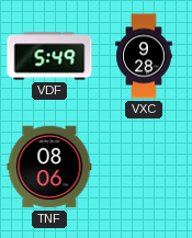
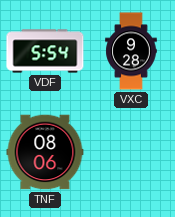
VDF: 5:49 -> 5:54 (45, 51)
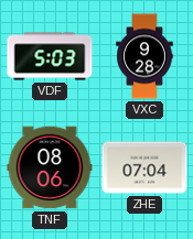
VDF: 5:54 -> 5:03 (50, 56)
ZHE: none -> 07:04 (144, 167)
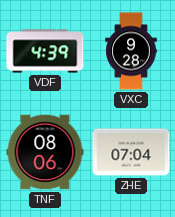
VDF: 5:03 -> 4:39 (45, 51)
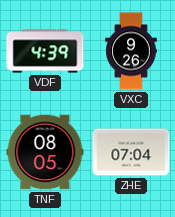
VXC: 9:28 -> 9:26 (131, 51)
TNF: 08:06 -> 08:05 (45, 152)
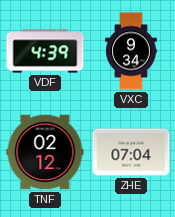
VXC: 9:26 -> 9:34 (131, 51)
TNF: 08:05 -> 02:12 (45, 152)
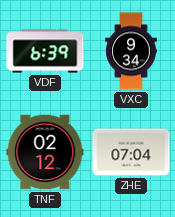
VDF: 4:39 -> 6:39 (45, 51)
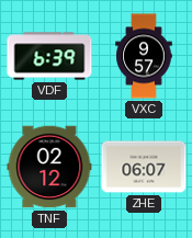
VXC: 9:34 -> 9:57 (144, 56)
ZHE: 07:04 -> 06:07 (144, 167)
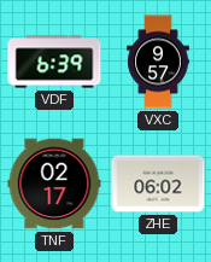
TNF: 02:12 -> 02:17 (54, 184)
ZHE: 06:07 -> 06:02 (158, 184)
